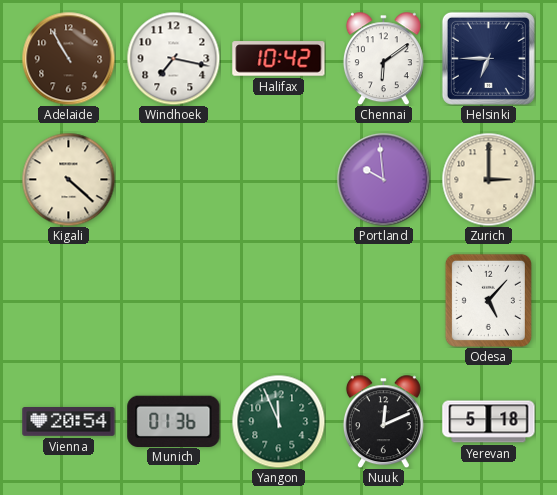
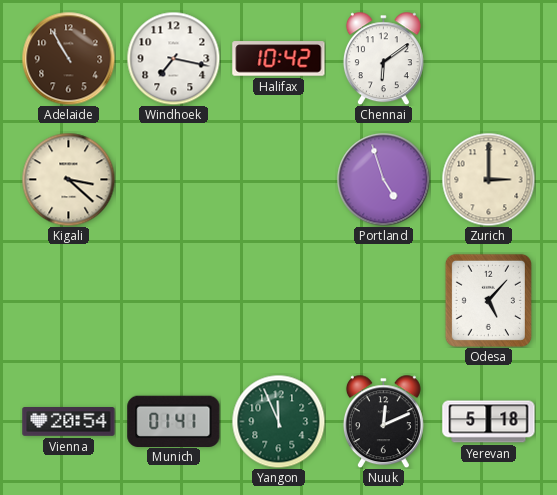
Helsinki: 6:45 -> none (488, 58)
Kigali: 4:22 -> 3:22 (68, 179)
Portland: 9:59 -> 4:57 (383, 179)
Munich: 01:36 -> 01:41 (174, 421)
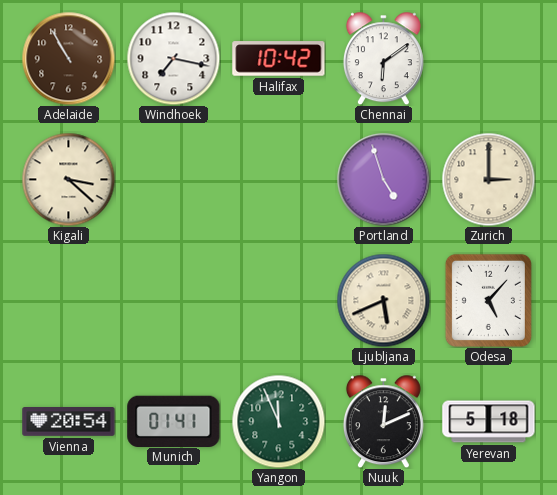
Ljubljana: none -> 5:41 (383, 300)
